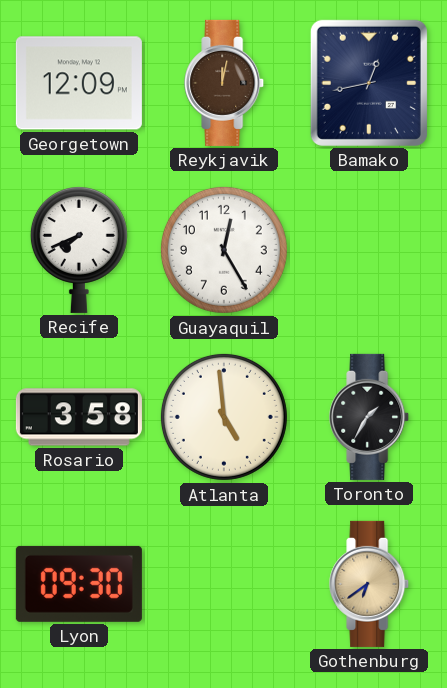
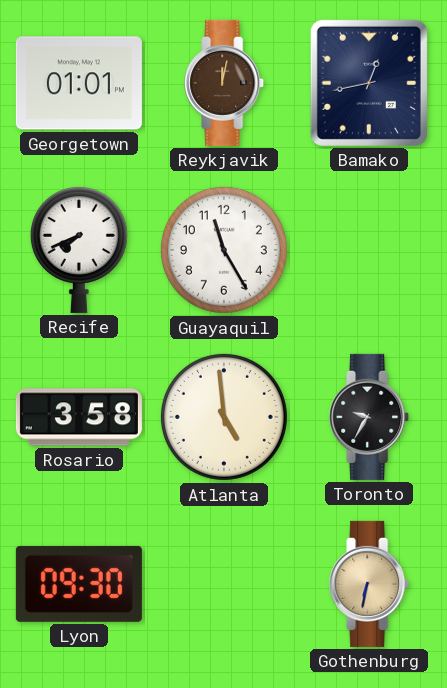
Georgetown: 12:09 -> 01:01 (79, 83)
Guayaquil: 12:25 -> 11:25 (224, 250)
Toronto: 1:35 -> 9:35 (370, 417)
Gothenburg: 6:39 -> 6:32 (370, 584)
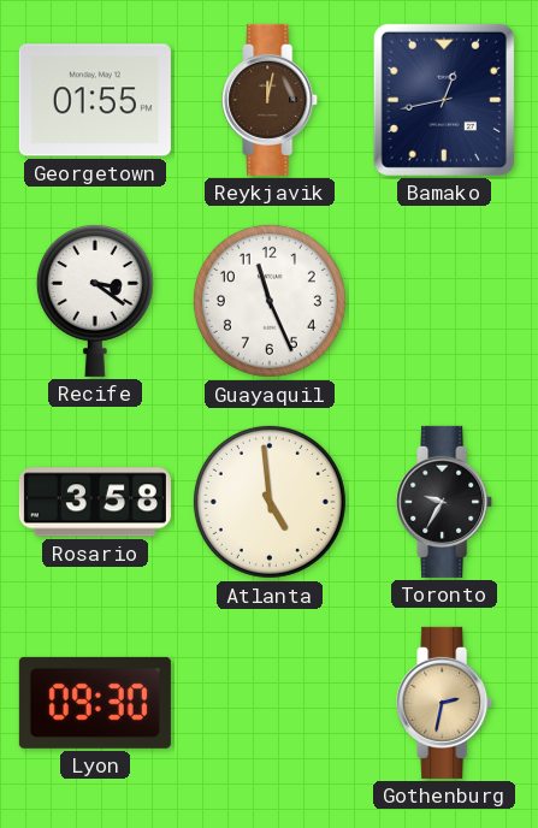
Georgetown: 01:01 -> 01:55 (95, 100)
Recife: 7:41 -> 3:21 (95, 301)
Guayaquil: 11:25 -> 11:26 (270, 301)
Gothenburg: 6:32 -> 2:32 (445, 703)
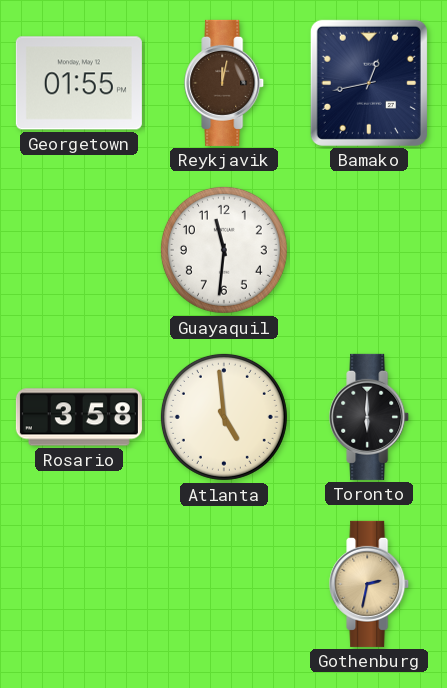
Recife: 3:21 -> none (95, 301)
Guayaquil: 11:26 -> 11:31 (224, 250)
Toronto: 9:35 -> 6:00 (370, 417)
Lyon: 09:30 -> none (95, 703)
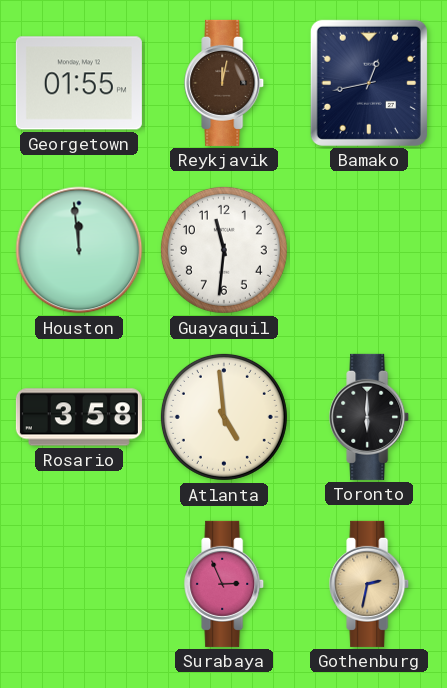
Houston: none -> 11:59 (79, 250)
Surabaya: none -> 2:56 (225, 584)
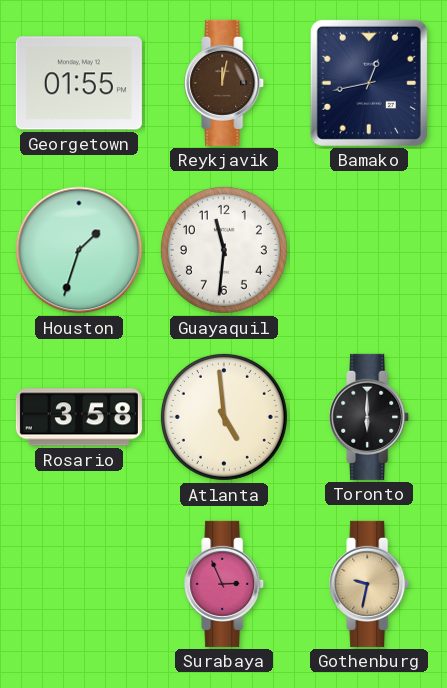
Houston: 11:59 -> 1:33 (79, 250)
Gothenburg: 2:32 -> 9:32 (370, 584)
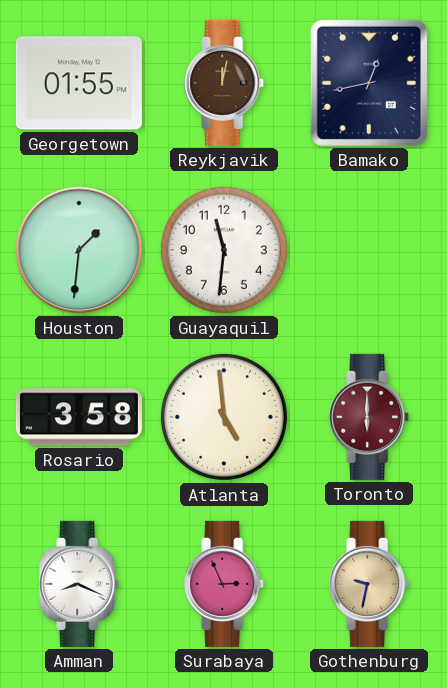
Houston: 1:33 -> 1:31 (79, 250)
Toronto dial: black -> burgundy (370, 417)
Amman: none -> 8:19 (80, 584)
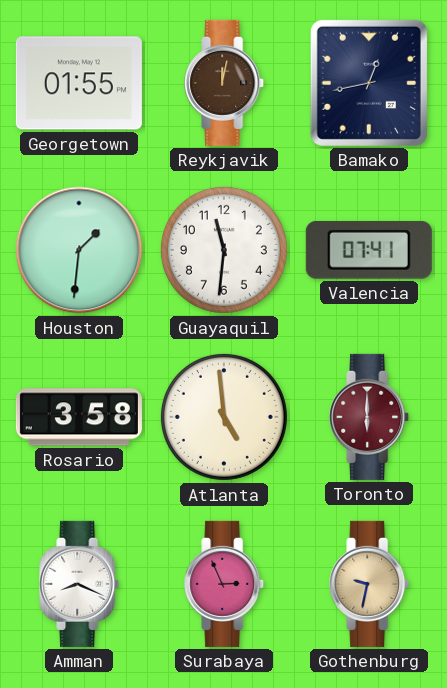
Valencia: none -> 07:41 (369, 250)
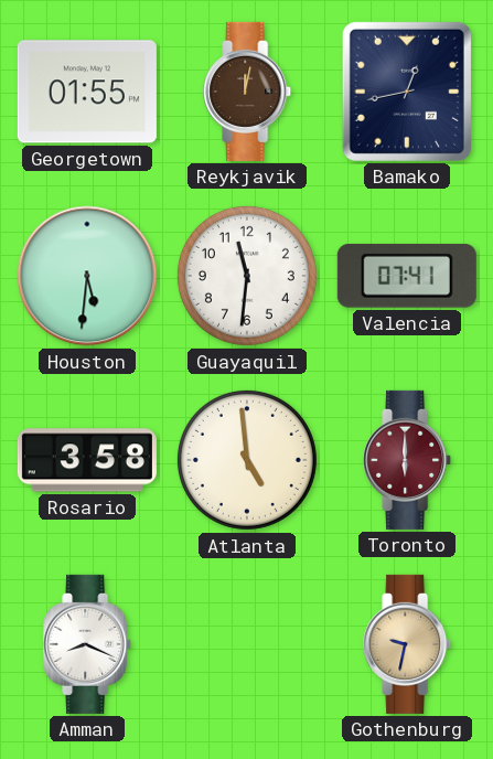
Houston: 1:31 -> 5:31 (87, 276)
Surabaya: 2:56 -> none (225, 584)
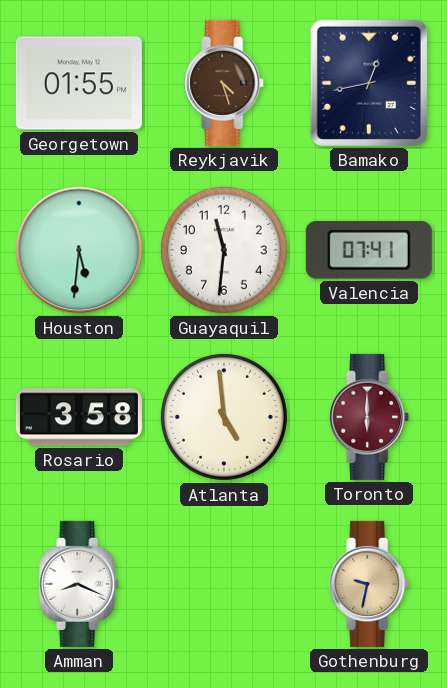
Reykjavik: 12:02 -> 4:27 (225, 83)
